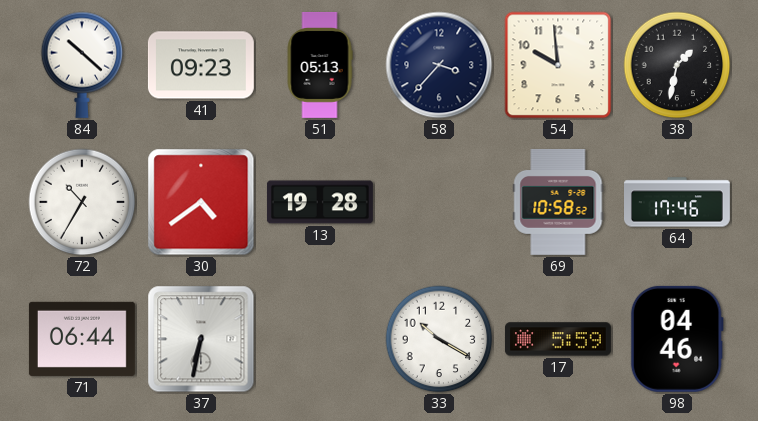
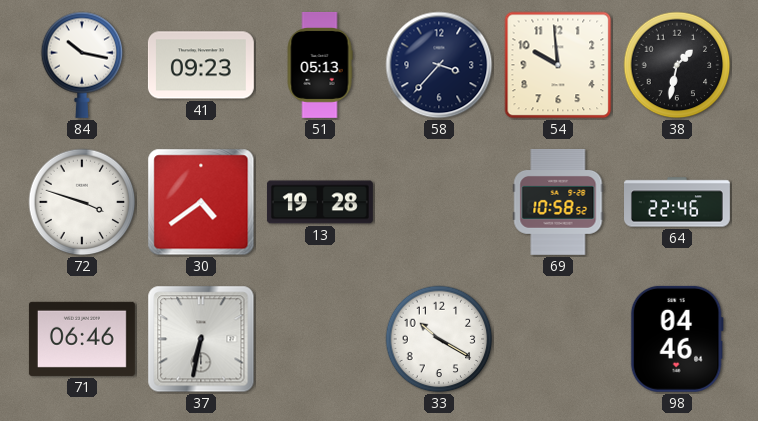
84: 10:22 -> 10:17 (82, 65)
72: 10:35 -> 3:48 (82, 202)
64: 17:46 -> 22:46 (678, 202)
71: 06:44 -> 06:46 (82, 339)
17: 5:59 -> none (558, 339)
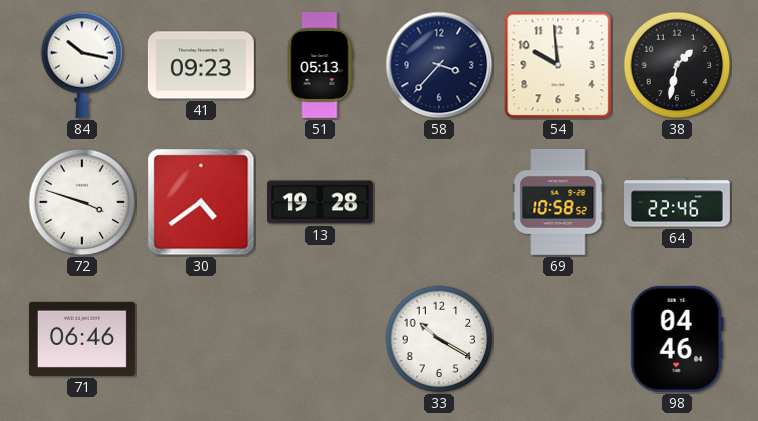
37: 6:32 -> none (201, 339)
